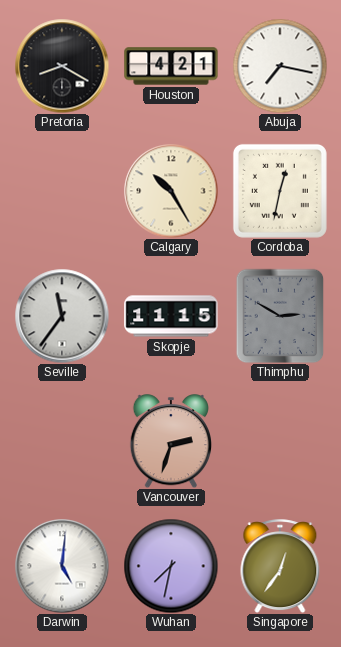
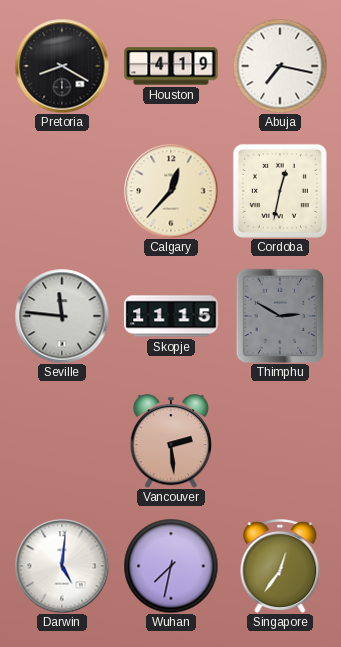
Houston: 4:21 -> 4:19 (171, 66)
Calgary: 10:25 -> 12:37 (171, 191)
Seville: 11:36 -> 11:46 (62, 316)
Vancouver: 2:33 -> 2:29 (170, 441)
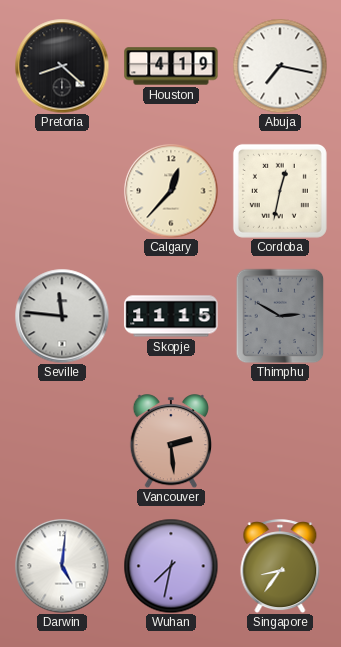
Pretoria: 8:20 -> 8:22 (62, 66)
Singapore: 12:36 -> 8:36 (280, 566)
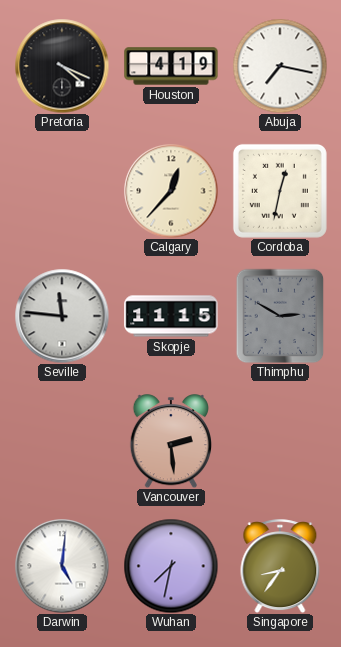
Pretoria: 8:22 -> 4:19 (62, 66)
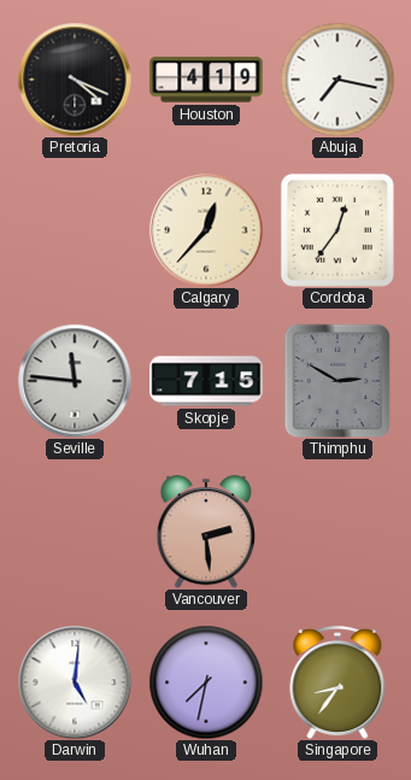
Cordoba: 12:32 -> 12:36 (337, 230)
Skopje: 11:15 -> 7:15 (206, 381)
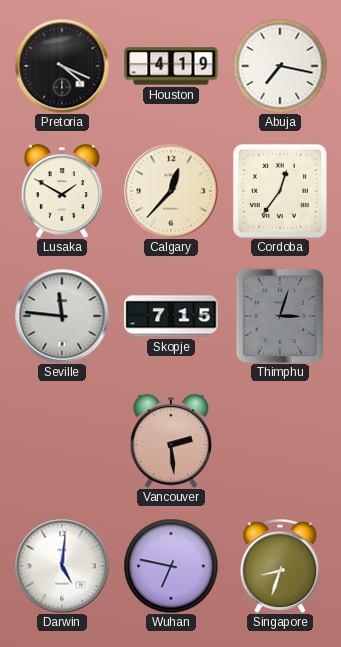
Lusaka: none -> 1:50 (61, 191)
Thimphu: 2:50 -> 3:03 (280, 316)
Wuhan: 7:32 -> 6:47 (171, 566)
Singapore: 8:36 -> 8:33 (280, 566)
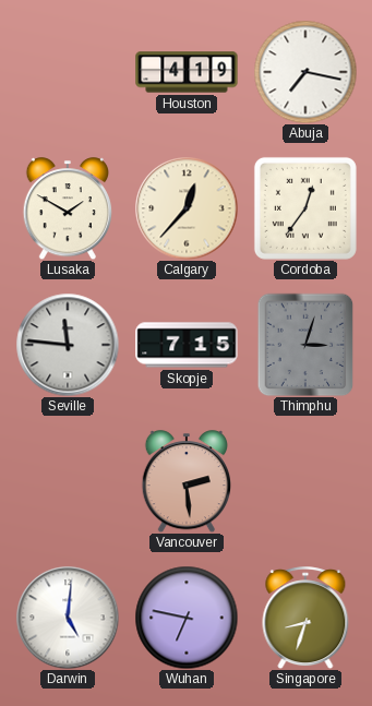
Pretoria: 4:19 -> none (62, 66)
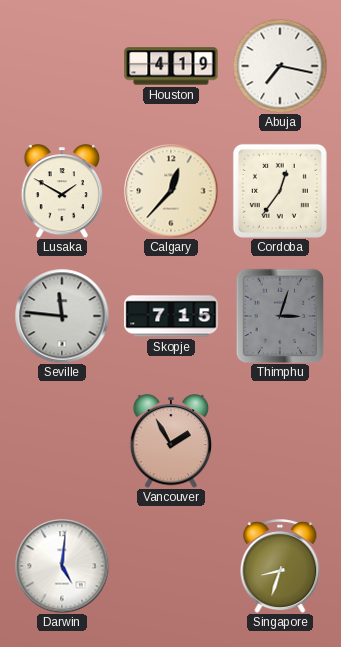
Vancouver: 2:29 -> 1:55 (170, 441)
Wuhan: 6:47 -> none (187, 618)
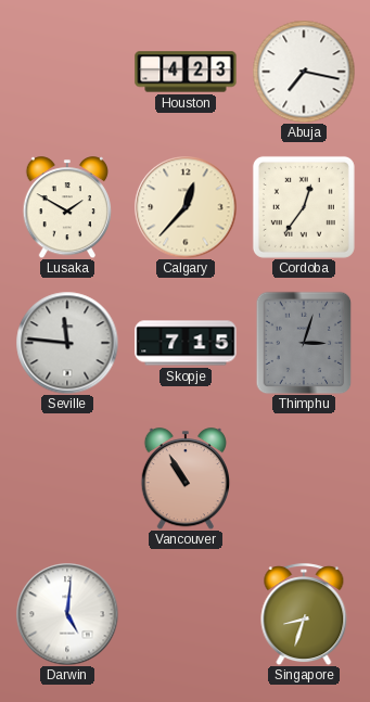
Houston: 4:19 -> 4:23 (186, 72)
Vancouver: 1:55 -> 10:55 (184, 478)
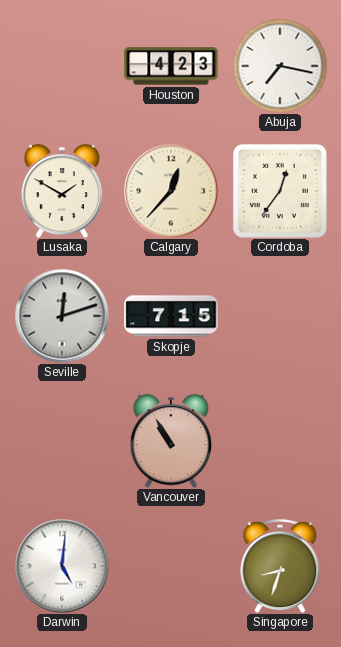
Seville: 11:46 -> 12:12 (62, 316)
Thimphu: 3:03 -> none (304, 343)
